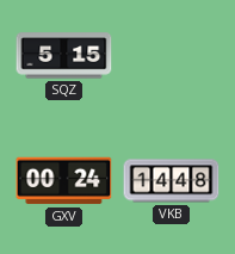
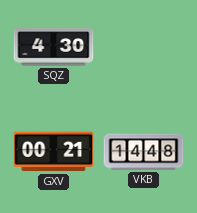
SQZ: 5:15 -> 4:30 (54, 47)
GXV: 00:24 -> 00:21 (54, 152)
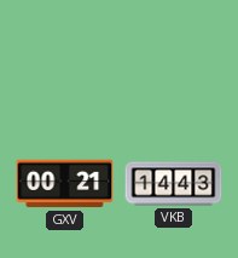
SQZ: 4:30 -> none (54, 47)
VKB: 14:48 -> 14:43 (174, 184)
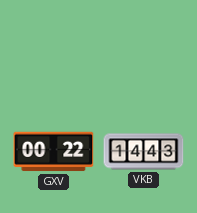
GXV: 00:21 -> 00:22 (54, 152)
